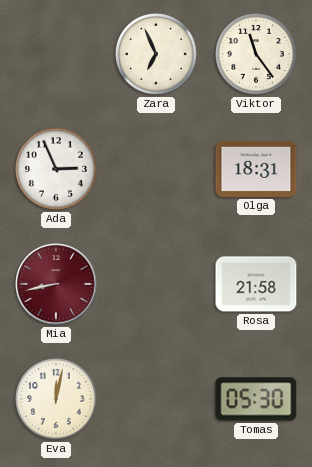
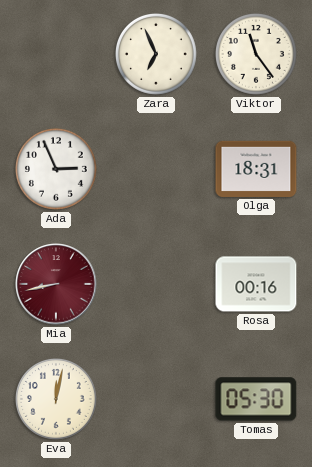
Rosa: 21:58 -> 00:16 (256, 284)
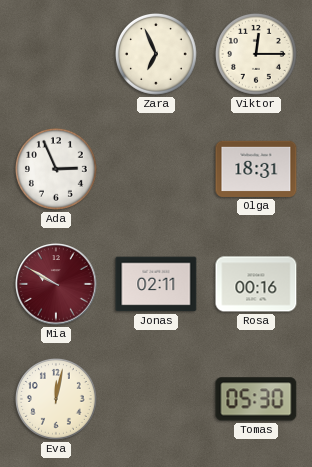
Viktor: 11:24 -> 12:15 (256, 54)
Mia: 8:43 -> 9:50 (56, 284)
Jonas: none -> 02:11 (156, 284)
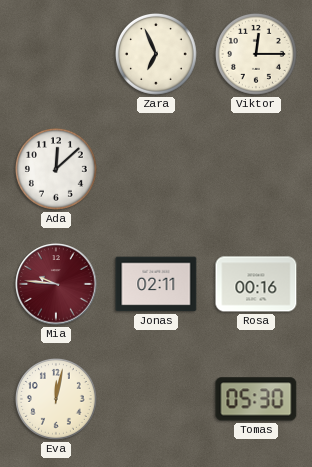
Ada: 2:56 -> 12:08 (56, 169)
Olga: 18:31 -> none (256, 169)
Mia: 9:50 -> 9:46 (56, 284)
